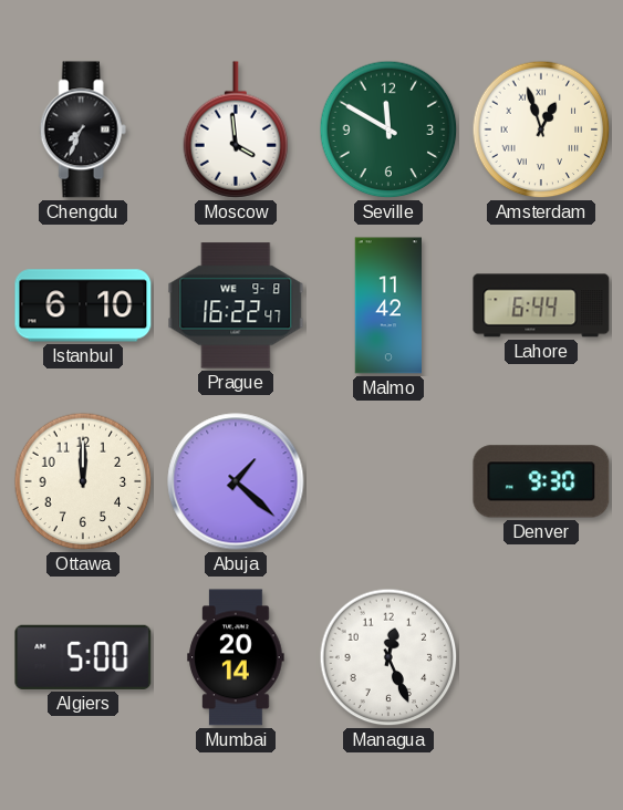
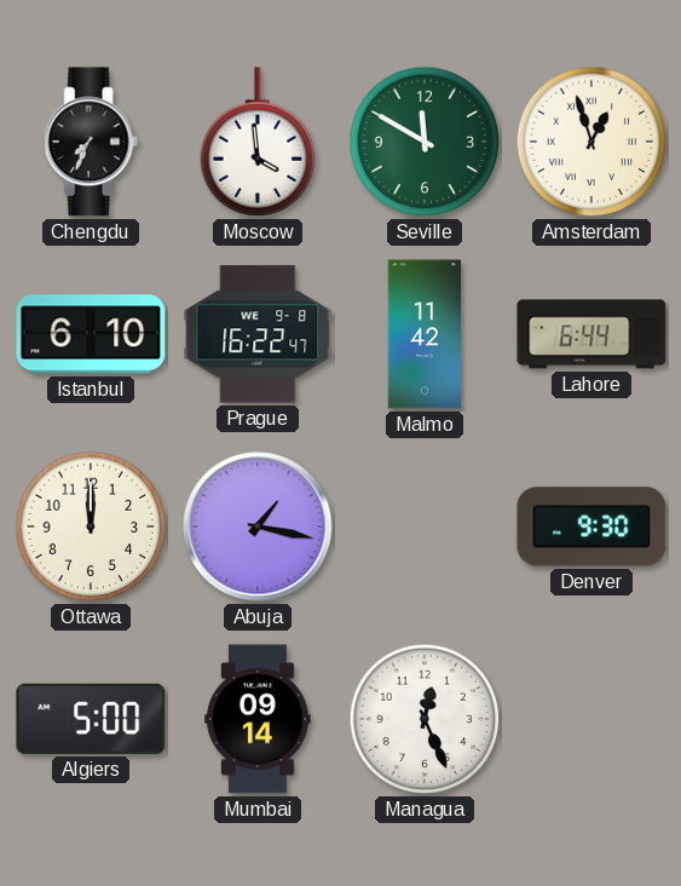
Abuja: 1:22 -> 1:17 (258, 527)
Mumbai: 20:14 -> 09:14 (258, 719)
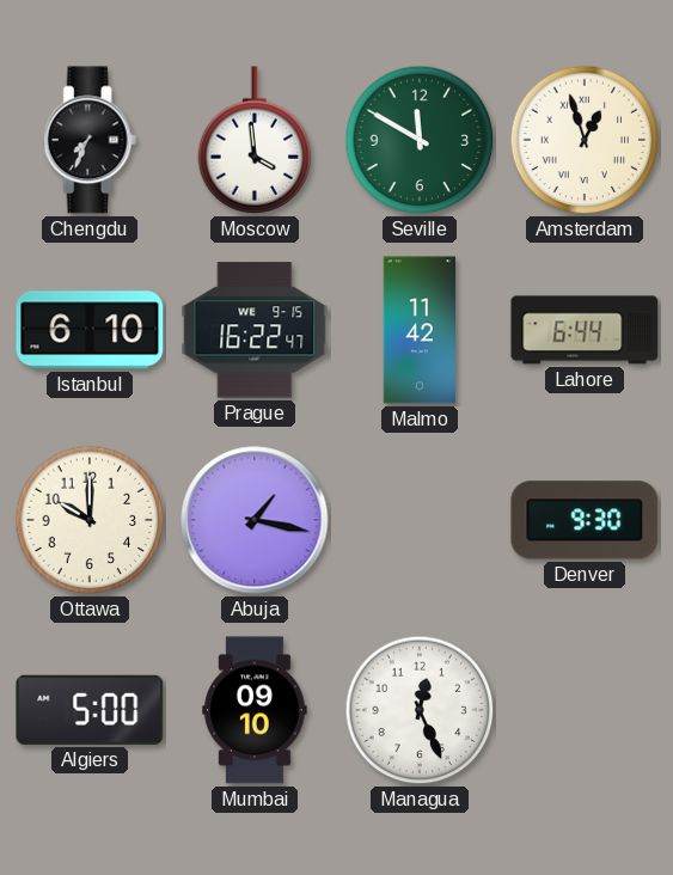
Prague date: WE 9-8 -> WE 9-15 (255, 330)
Ottawa: 12:00 -> 10:00 (90, 520)
Mumbai: 09:14 -> 09:10 (255, 710)
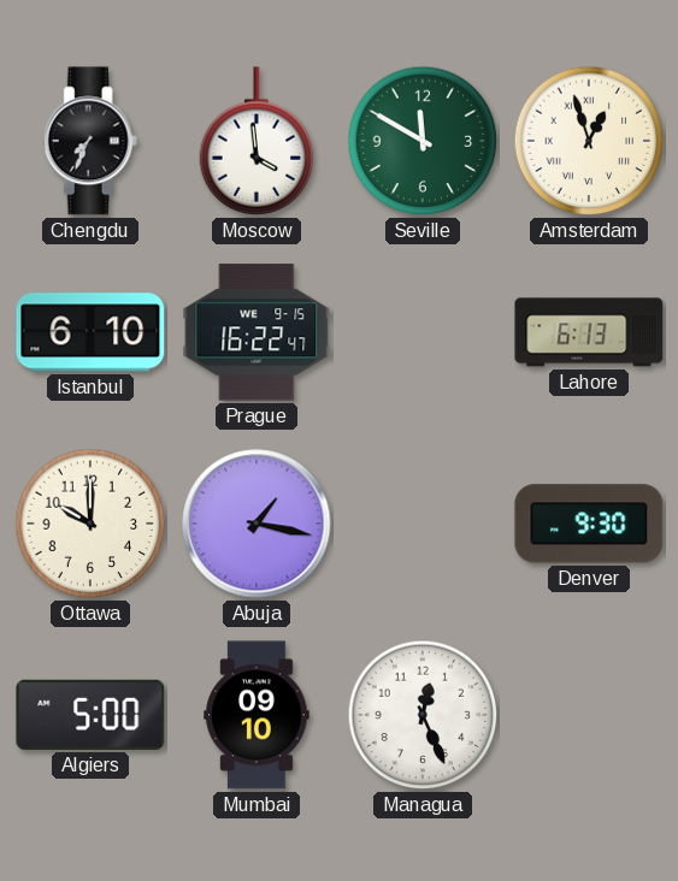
Malmo: 11:42 -> none (418, 330)
Lahore: 6:44 -> 6:13 (589, 332)
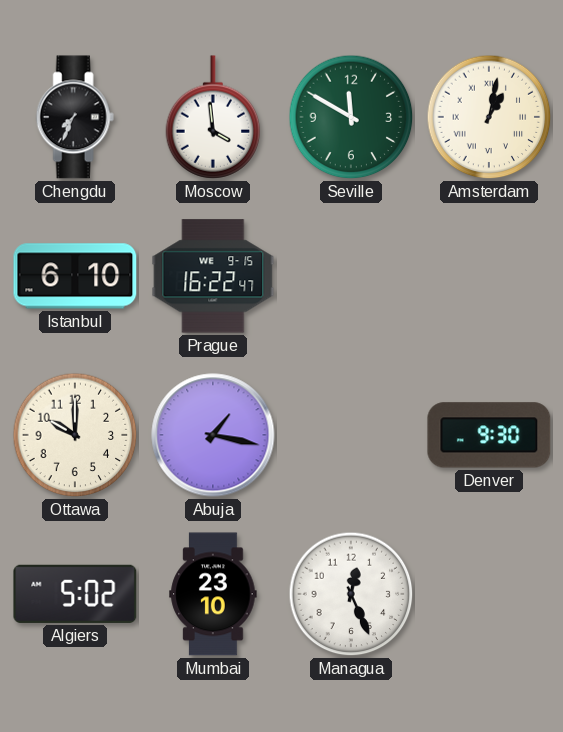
Amsterdam: 12:57 -> 1:02 (489, 117)
Lahore: 6:13 -> none (589, 332)
Algiers: 5:00 -> 5:02 (75, 594)
Mumbai: 09:10 -> 23:10 (213, 594)
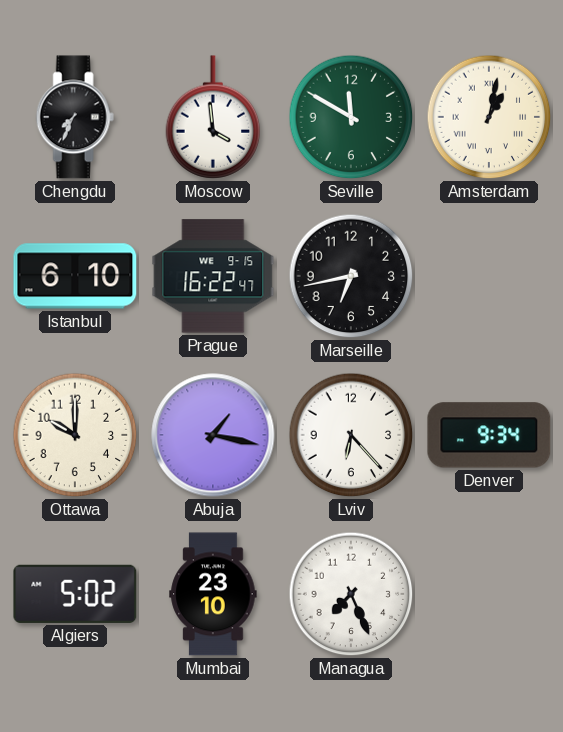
Marseille: none -> 6:43 (351, 276)
Lviv: none -> 6:23 (351, 435)
Denver: 9:30 -> 9:34 (489, 435)
Managua: 12:26 -> 7:26 (351, 594)
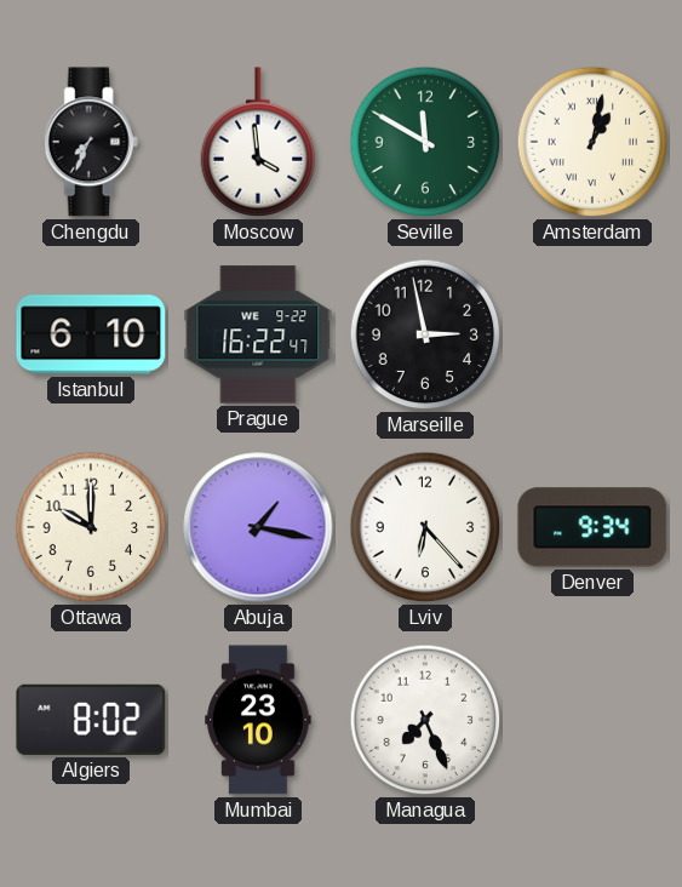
Prague date: WE 9-15 -> WE 9-22 (258, 334)
Marseille: 6:43 -> 2:58 (425, 334)
Algiers: 5:02 -> 8:02 (91, 720)
